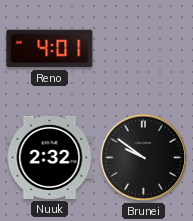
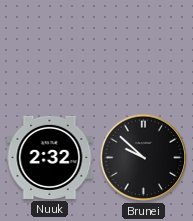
Reno: 4:01 -> none (50, 49)
Brunei: 9:51 -> 9:52 (144, 158)
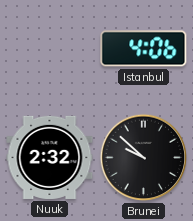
Istanbul: none -> 4:06 (144, 49)
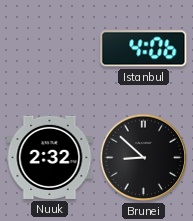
Brunei: 9:52 -> 8:52 (144, 158)
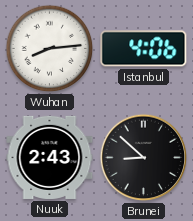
Wuhan: none -> 8:14 (50, 49)
Nuuk: 2:32 -> 2:43 (50, 157)
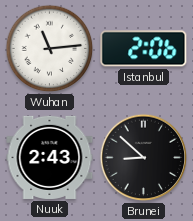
Wuhan: 8:14 -> 11:14 (50, 49)
Istanbul: 4:06 -> 2:06 (144, 49)
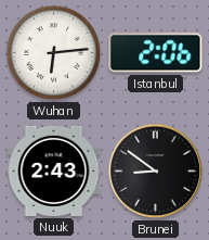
Wuhan: 11:14 -> 6:14 (54, 53)
Brunei: 8:52 -> 8:51 (156, 172)
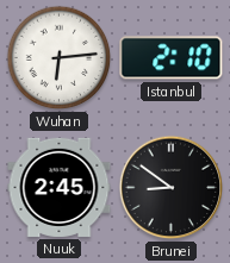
Istanbul: 2:06 -> 2:10 (172, 58)
Nuuk: 2:43 -> 2:45 (60, 187)
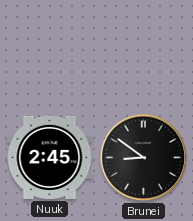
Wuhan: 6:14 -> none (60, 58)
Istanbul: 2:10 -> none (172, 58)
